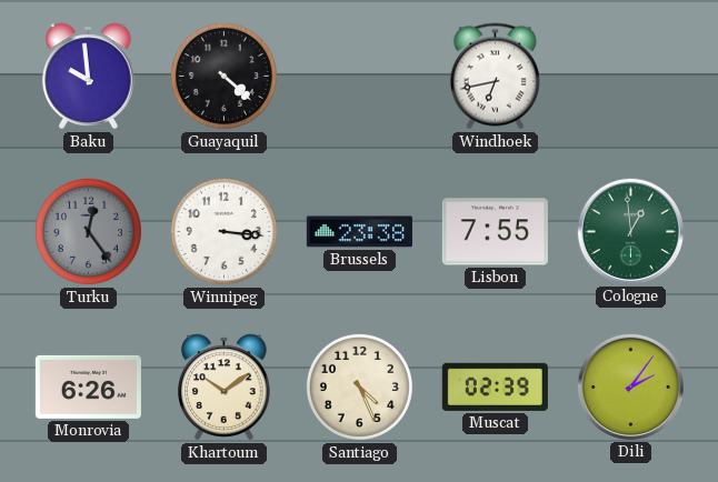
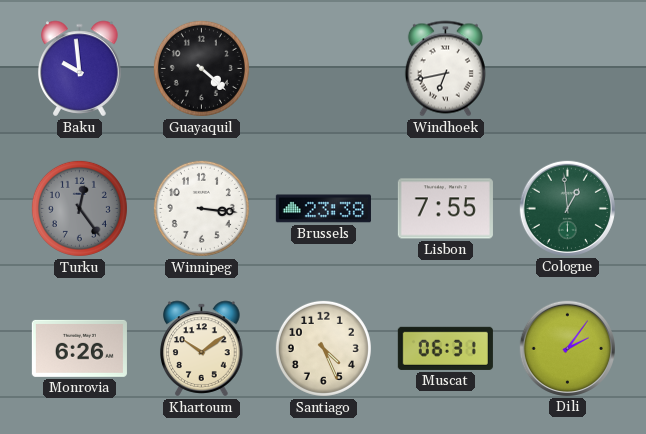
Muscat: 02:39 -> 06:31 (445, 348)
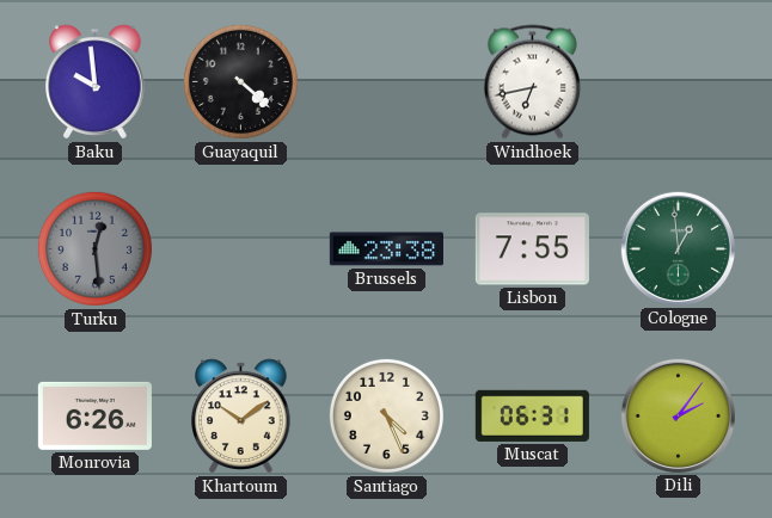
Turku: 12:24 -> 12:29 (94, 248)
Winnipeg: 3:16 -> none (201, 208)
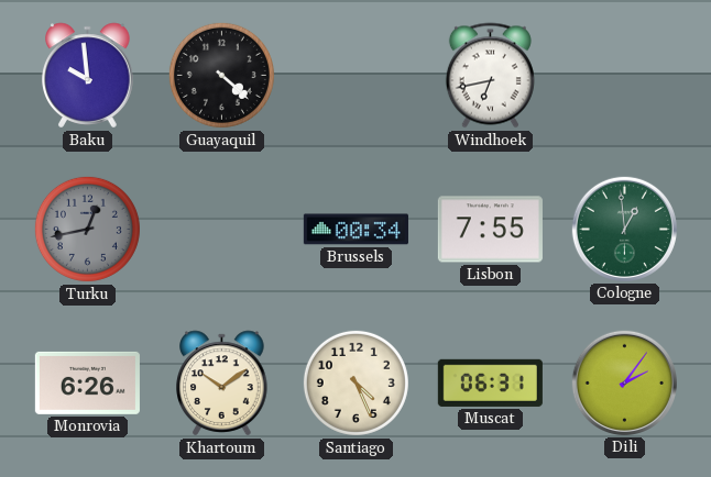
Turku: 12:29 -> 12:43 (87, 229)
Brussels: 23:38 -> 00:34 (355, 230)
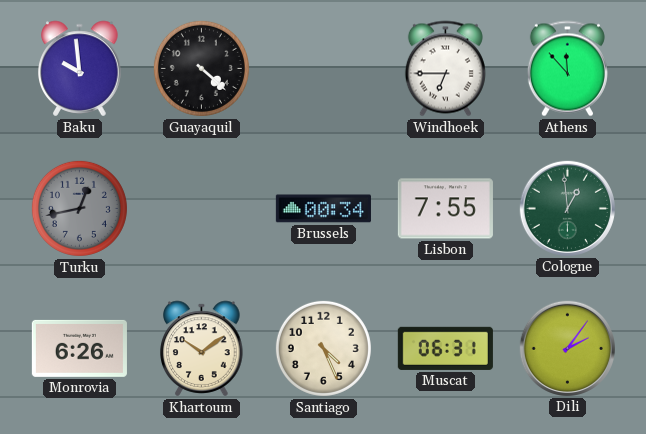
Windhoek: 6:43 -> 6:45 (445, 69)
Athens: none -> 11:53 (567, 69)
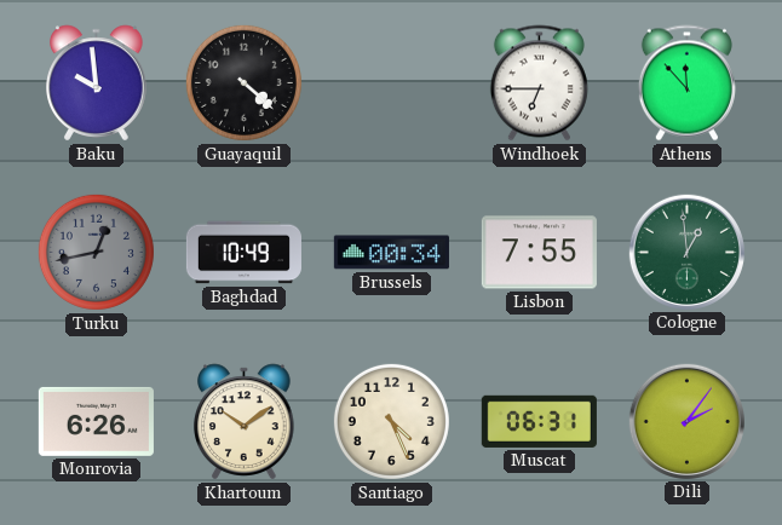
Baghdad: none -> 10:49 (243, 253)
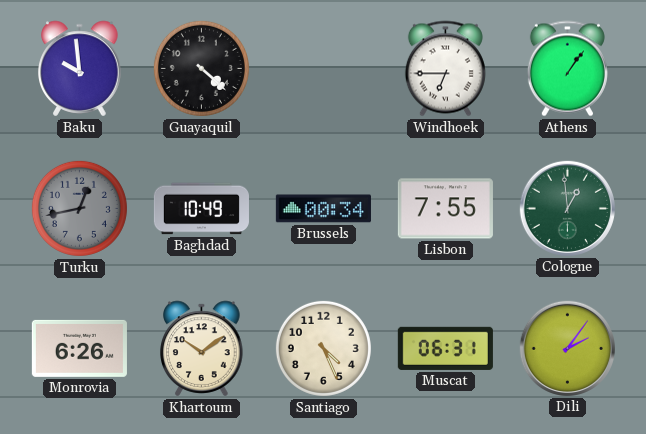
Athens: 11:53 -> 1:06 (567, 69)
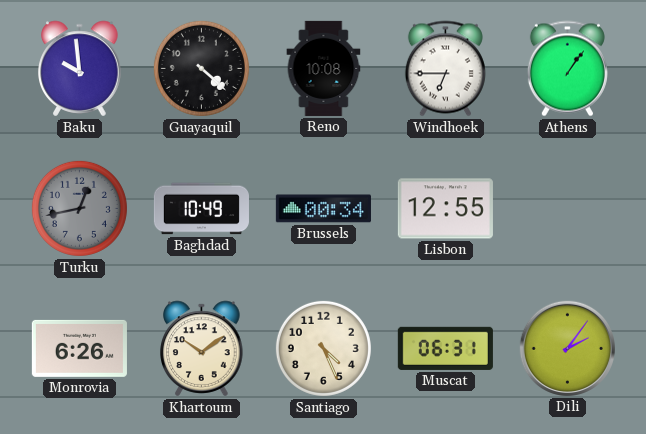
Reno: none -> 10:08 (324, 68)
Lisbon: 7:55 -> 12:55 (445, 209)
Cologne: 12:59 -> none (567, 208)
